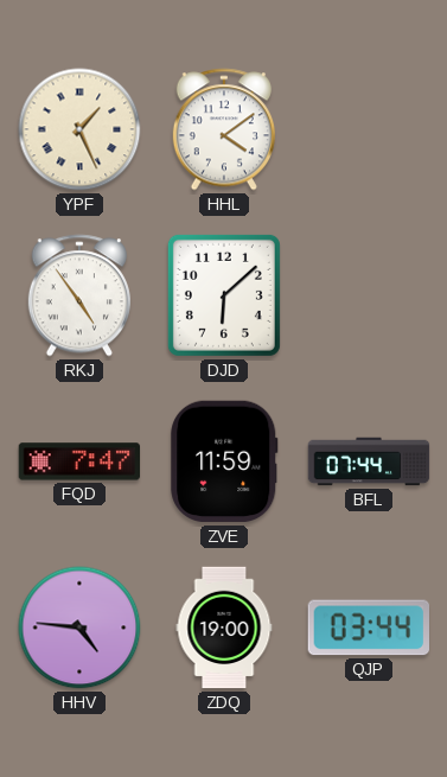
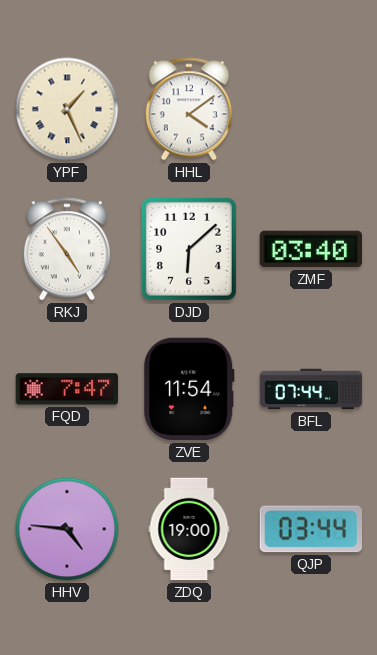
ZMF: none -> 03:40 (311, 249)
ZVE: 11:59 -> 11:54 (189, 389)
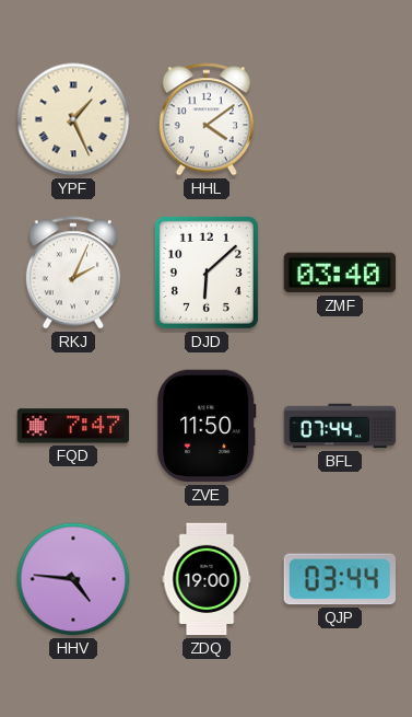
RKJ: 4:54 -> 2:04 (73, 273)
ZVE: 11:54 -> 11:50 (207, 426)
